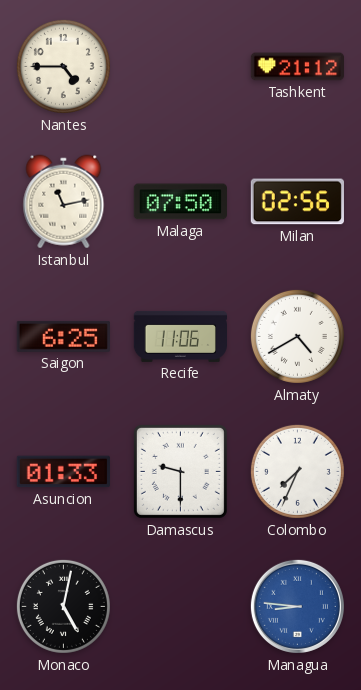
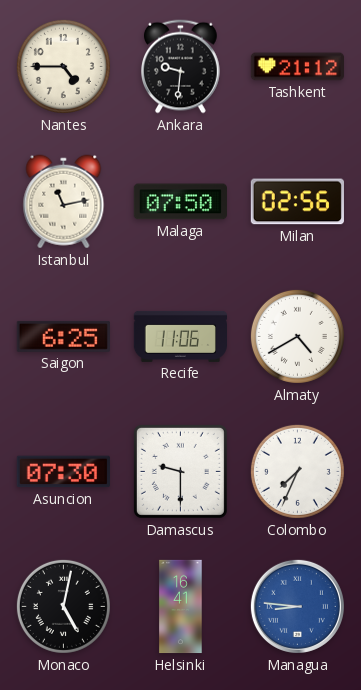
Ankara: none -> 9:31 (181, 67)
Asuncion: 01:33 -> 07:30 (63, 472)
Helsinki: none -> 16:41 (181, 607)
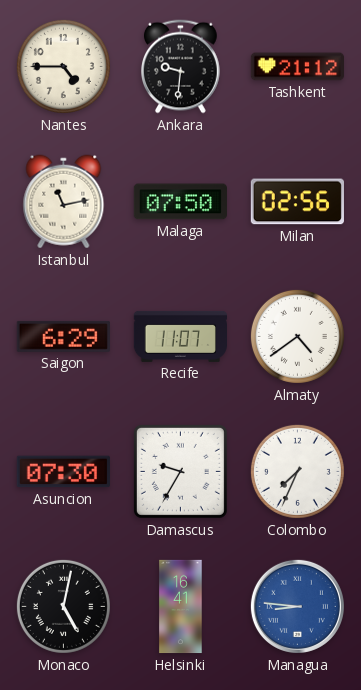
Saigon: 6:25 -> 6:29 (63, 336)
Recife: 11:06 -> 11:07 (180, 336)
Almaty: 4:40 -> 4:39 (297, 336)
Damascus: 9:30 -> 9:35 (180, 471)
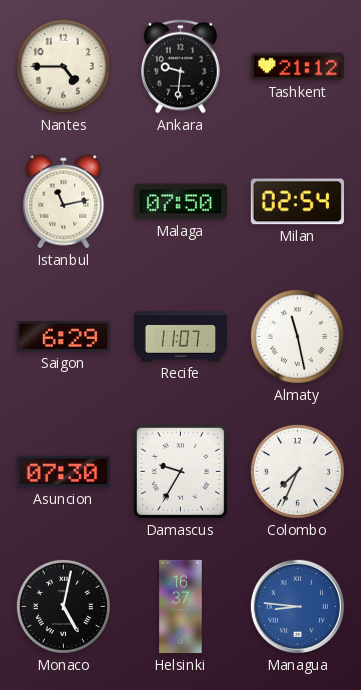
Milan: 02:56 -> 02:54 (297, 202)
Almaty: 4:39 -> 11:28 (297, 336)
Helsinki: 16:41 -> 16:37 (181, 607)
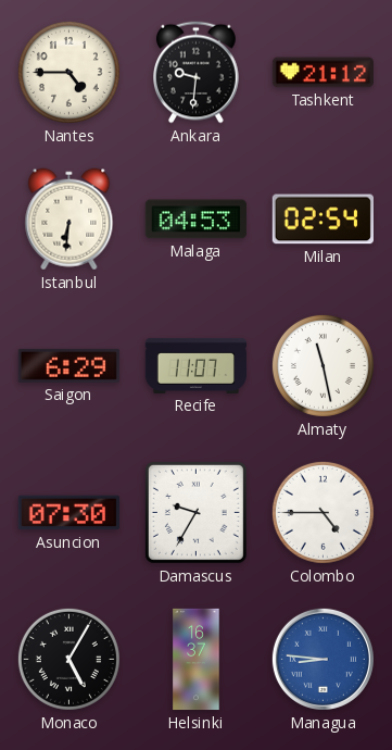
Istanbul: 11:13 -> 6:31 (69, 220)
Malaga: 07:50 -> 04:53 (195, 220)
Colombo: 7:34 -> 4:45 (323, 512)
Monaco: 5:02 -> 5:05 (68, 659)
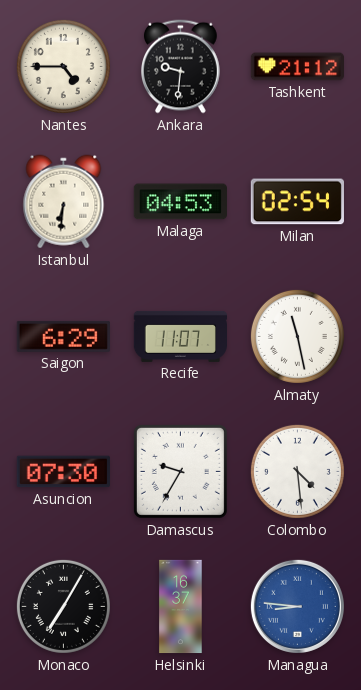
Colombo: 4:45 -> 4:29 (297, 471)
Monaco: 5:05 -> 7:05 (63, 606)
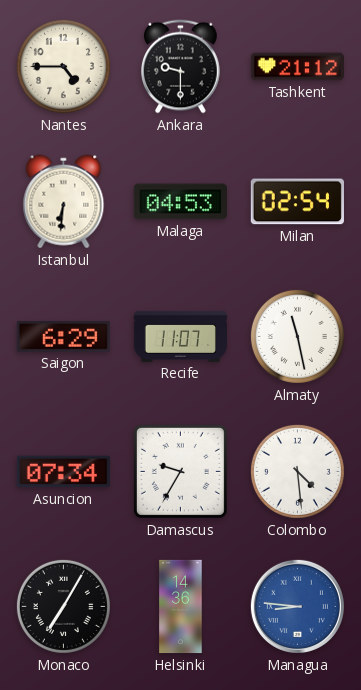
Ankara: 9:31 -> 9:30 (181, 67)
Asuncion: 07:30 -> 07:34 (63, 472)
Helsinki: 16:37 -> 14:36 (181, 607)
